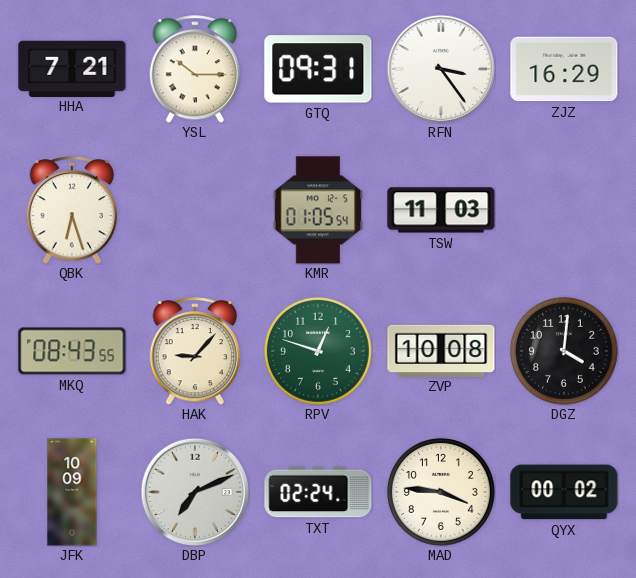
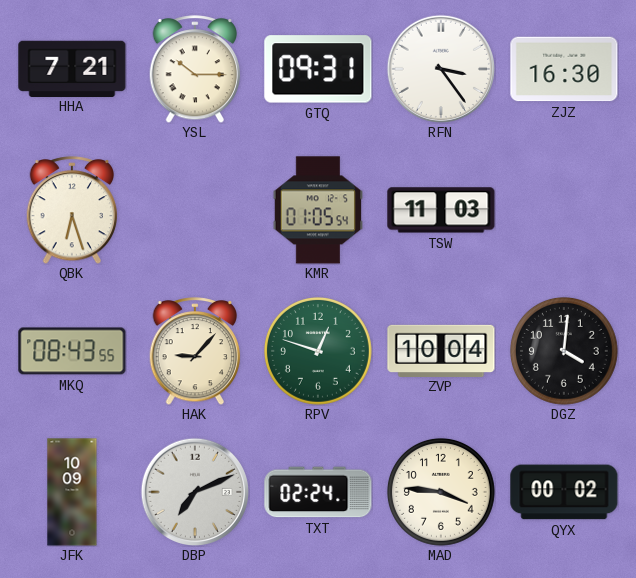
ZJZ: 16:29 -> 16:30 (564, 69)
ZVP: 10:08 -> 10:04 (441, 350)
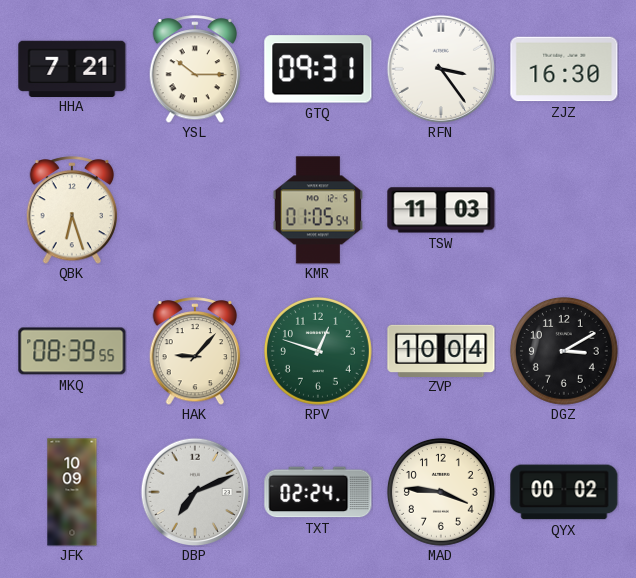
MKQ: 08:43 -> 08:39 (72, 351)
DGZ: 4:01 -> 3:10 (564, 351)
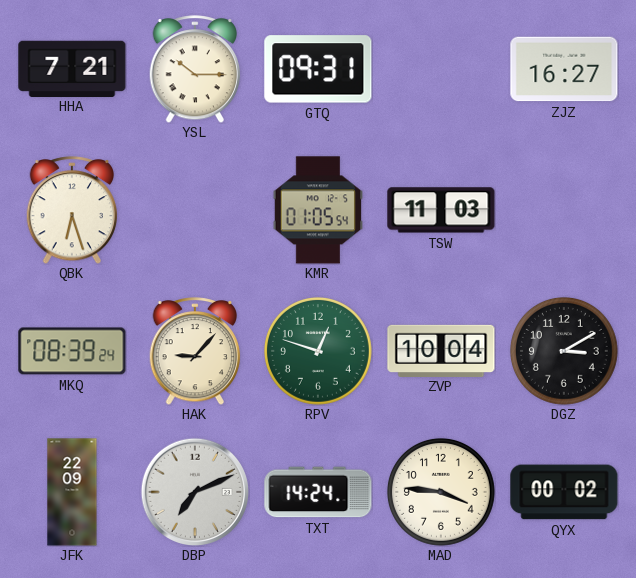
RFN: 3:24 -> none (440, 68)
ZJZ: 16:30 -> 16:27 (564, 69)
MKQ: 08:39:55 -> 08:39:24 (72, 351)
JFK: 10:09 -> 22:09 (72, 492)
TXT: 02:24 -> 14:24 (318, 492)
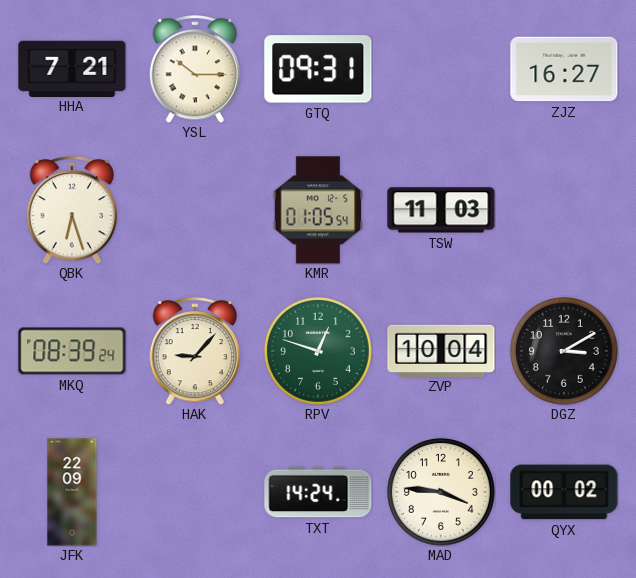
DBP: 7:11 -> none (194, 491)
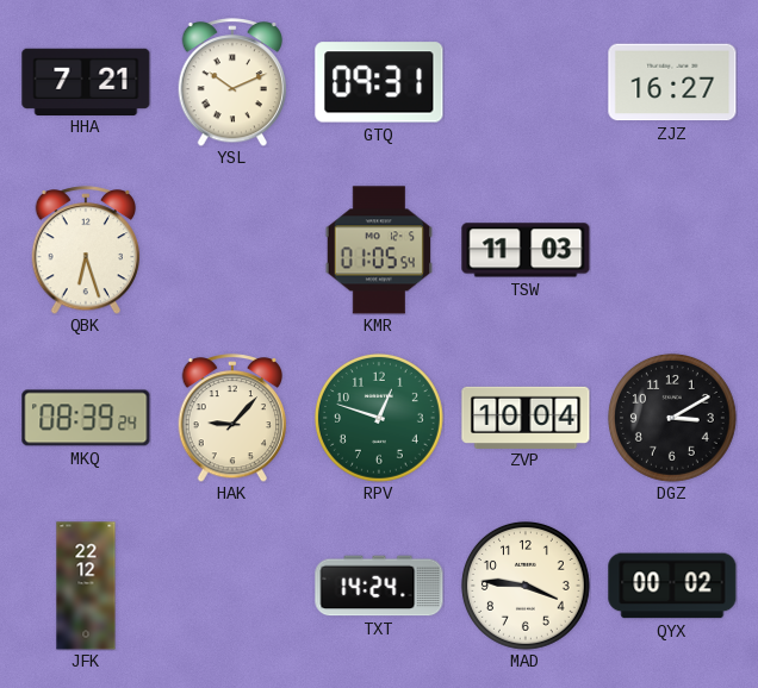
YSL: 10:15 -> 10:11 (232, 82)
JFK: 22:09 -> 22:12 (86, 586)
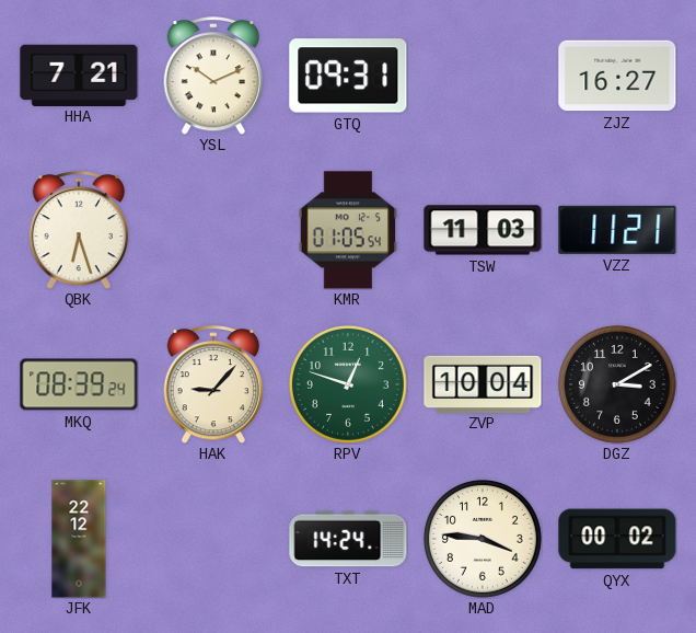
VZZ: none -> 11:21 (617, 230)
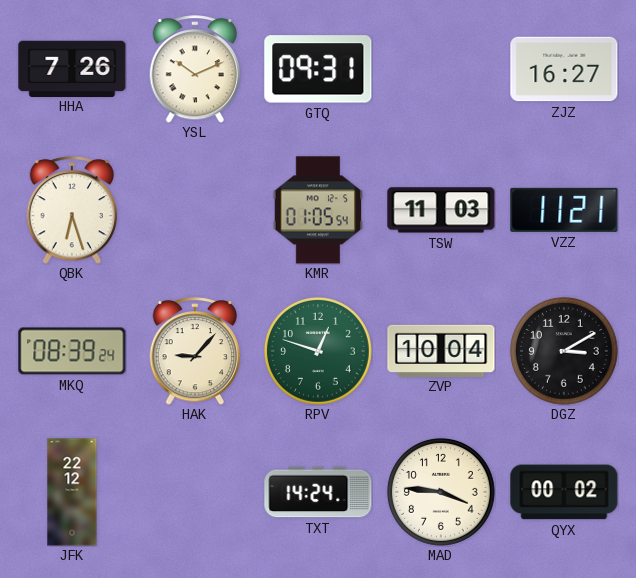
HHA: 7:21 -> 7:26 (72, 68)
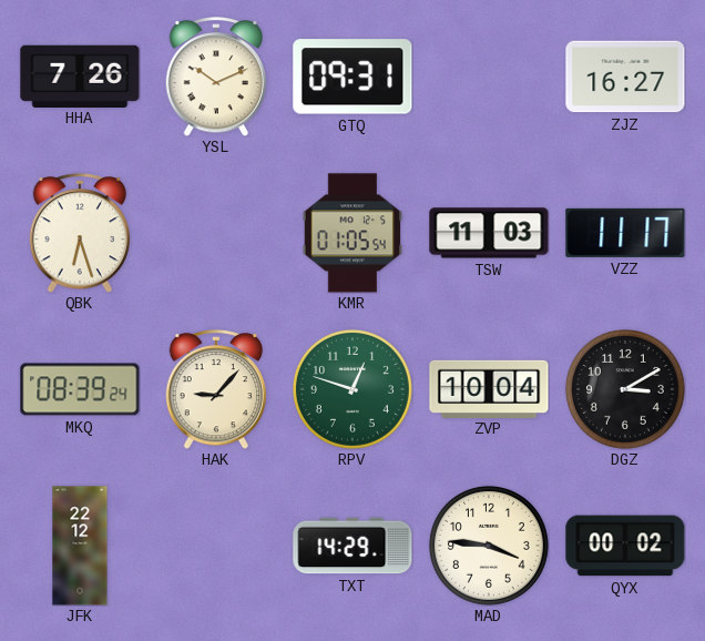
VZZ: 11:21 -> 11:17 (625, 233)
TXT: 14:24 -> 14:29 (352, 546)
